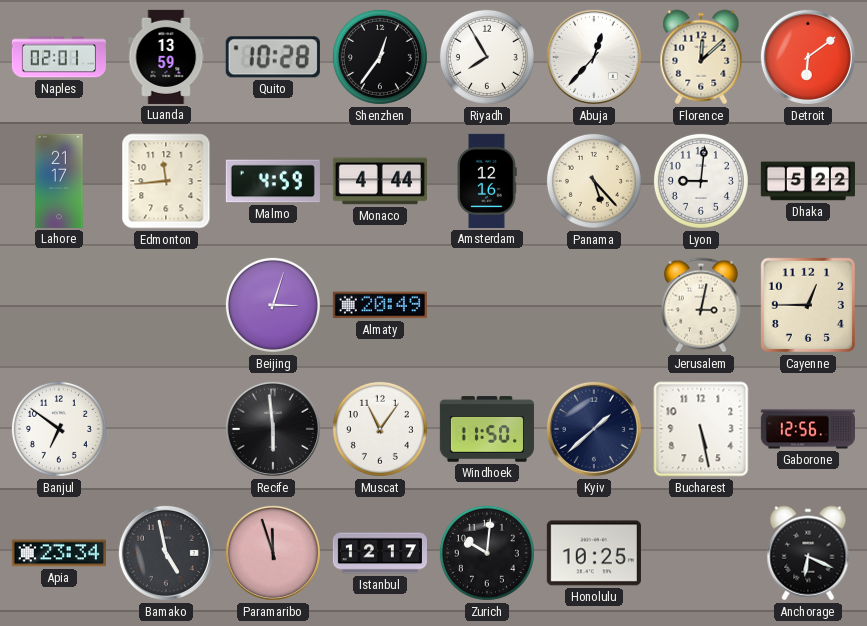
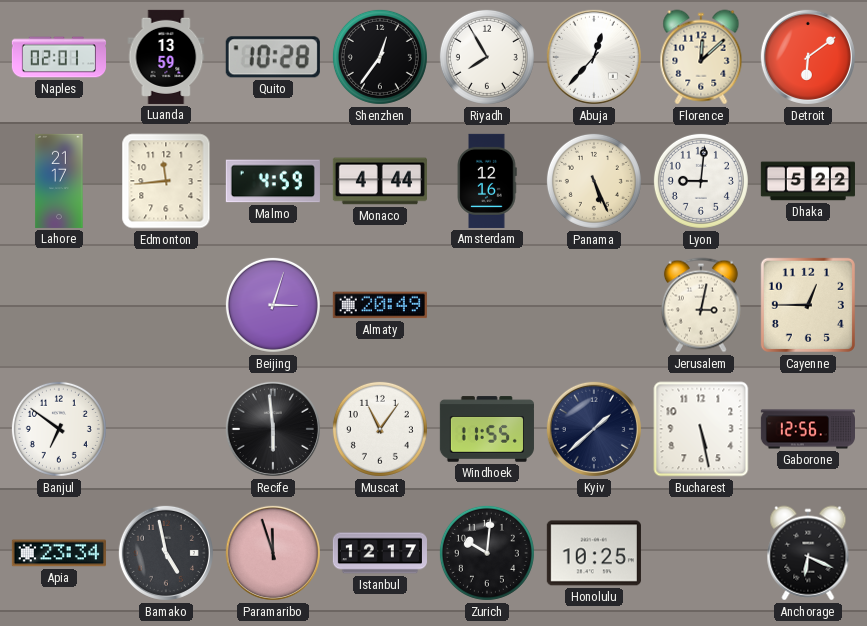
Panama: 5:23 -> 5:26 (594, 181)
Windhoek: 11:50 -> 11:55 (487, 429)
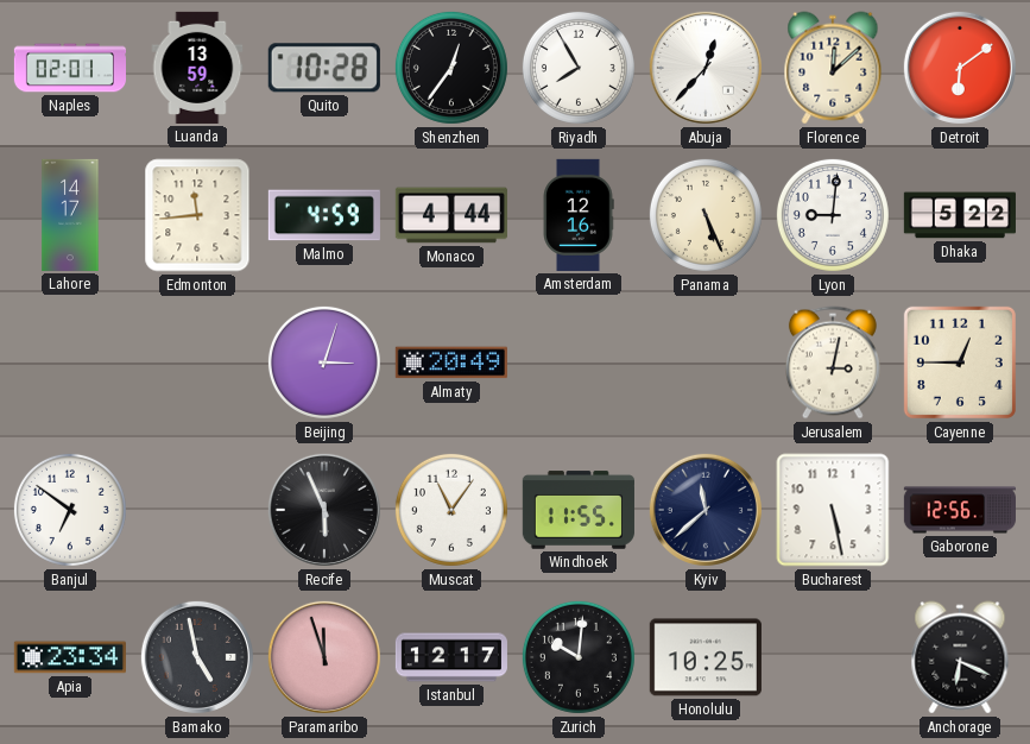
Lahore: 21:17 -> 14:17 (70, 215)
Recife: 5:59 -> 5:56 (324, 510)
Kyiv: 1:38 -> 11:38 (706, 510)
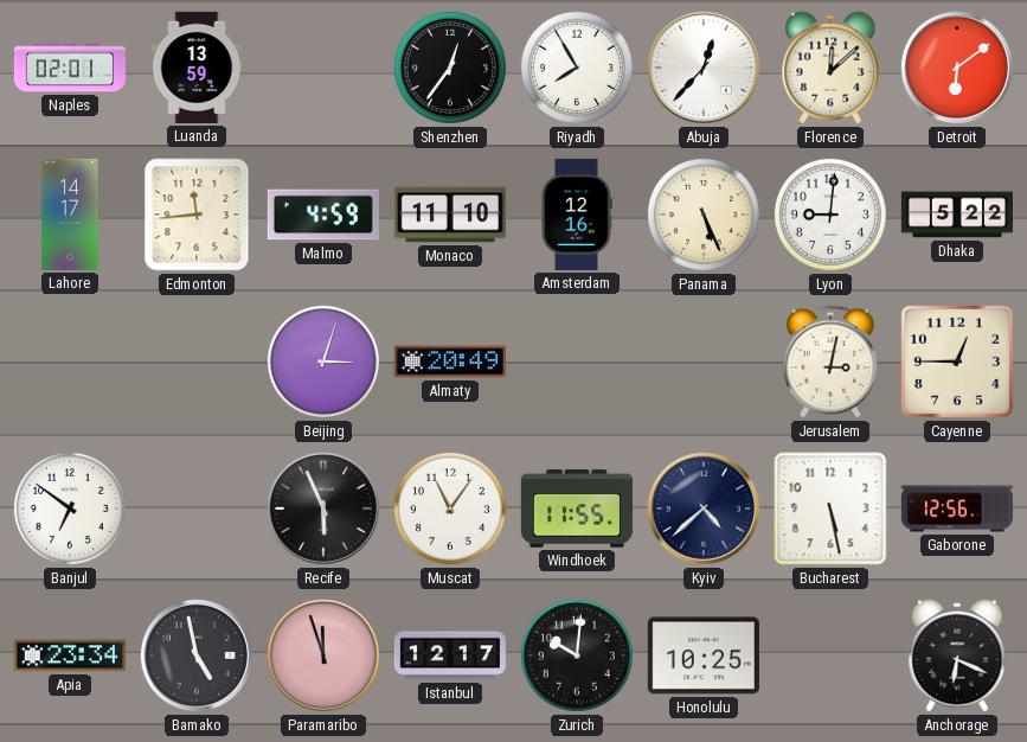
Quito: 10:28 -> none (324, 68)
Monaco: 4:44 -> 11:10 (450, 215)
Kyiv: 11:38 -> 4:38 (704, 508)
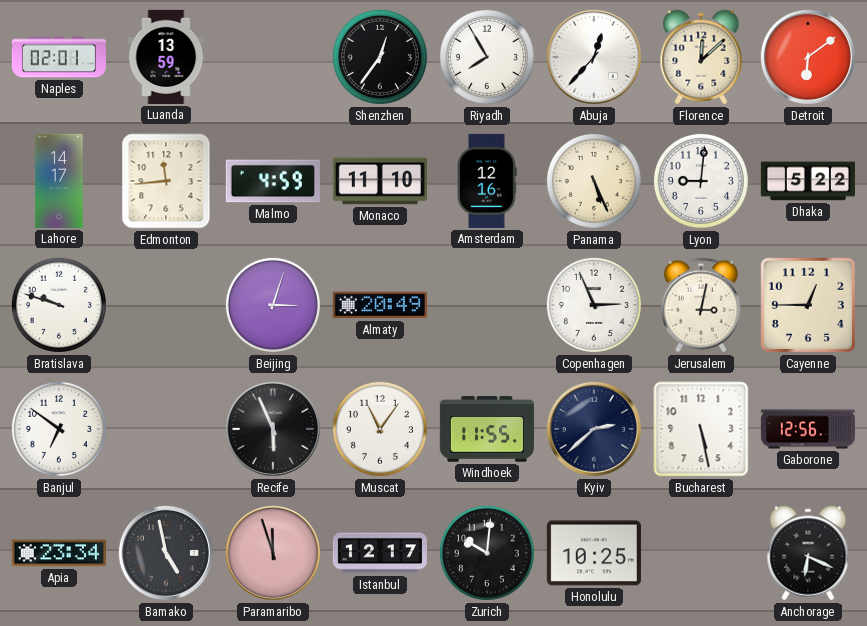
Bratislava: none -> 9:48 (59, 305)
Copenhagen: none -> 2:56 (594, 305)
Kyiv: 4:38 -> 2:38 (594, 429)
